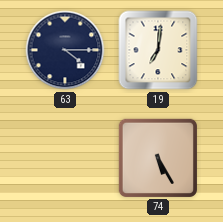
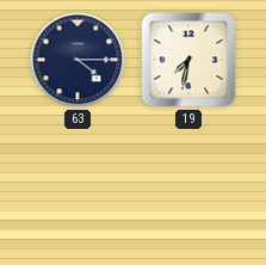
19: 7:01 -> 7:32 (188, 60)
74: 5:25 -> none (158, 158)
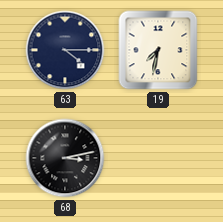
68: none -> 3:13 (65, 158)
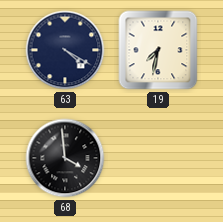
63: 4:15 -> 4:20 (65, 50)
68: 3:13 -> 3:59 (65, 158)
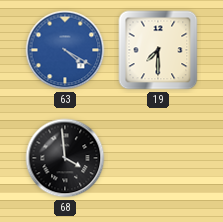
63 dial: navy -> blue (65, 50)
19: 7:32 -> 7:30 (158, 50)
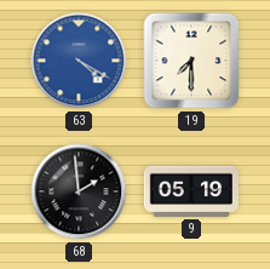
68: 3:59 -> 1:59 (79, 191)
9: none -> 05:19 (190, 191)
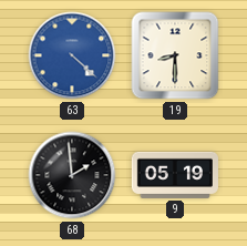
63: 4:20 -> 4:22 (72, 55)
19: 7:30 -> 8:30 (175, 55)
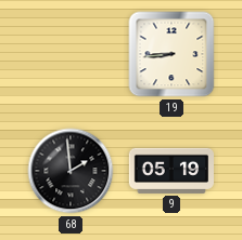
63: 4:22 -> none (72, 55)
19: 8:30 -> 8:44 (171, 54)
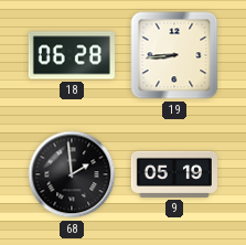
18: none -> 06:28 (72, 55)
